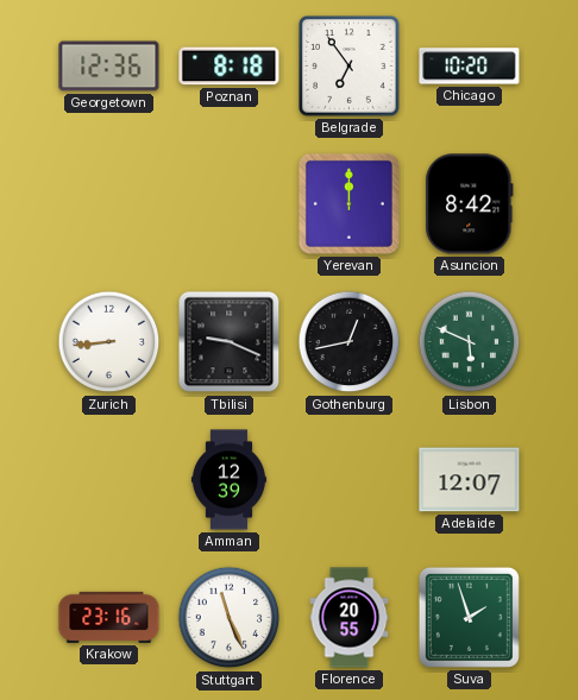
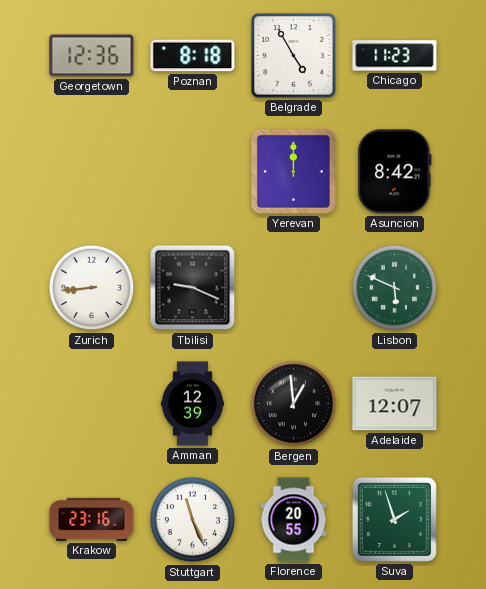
Belgrade: 6:54 -> 4:55 (294, 56)
Chicago: 10:20 -> 11:23 (395, 56)
Gothenburg: 12:43 -> none (350, 342)
Bergen: none -> 12:59 (294, 404)
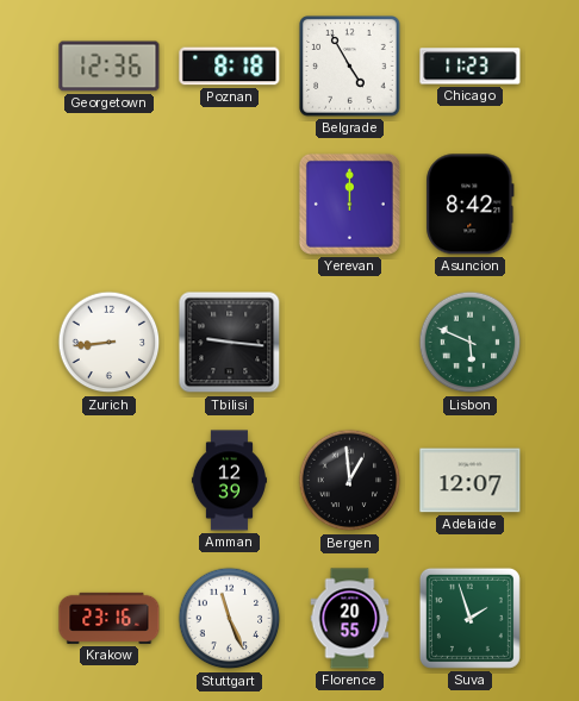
Tbilisi: 9:19 -> 9:16 (230, 343)
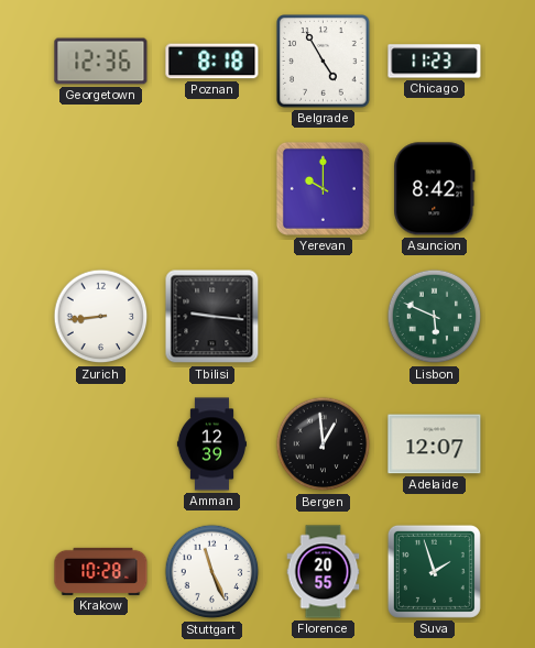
Yerevan: 12:00 -> 10:00 (323, 188)
Krakow: 23:16 -> 10:28 (101, 571)
